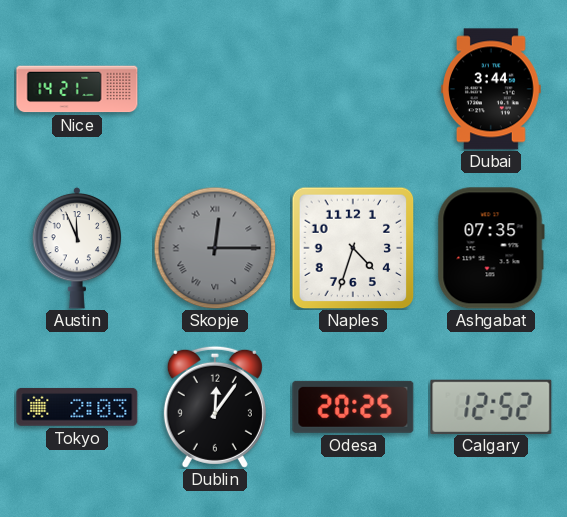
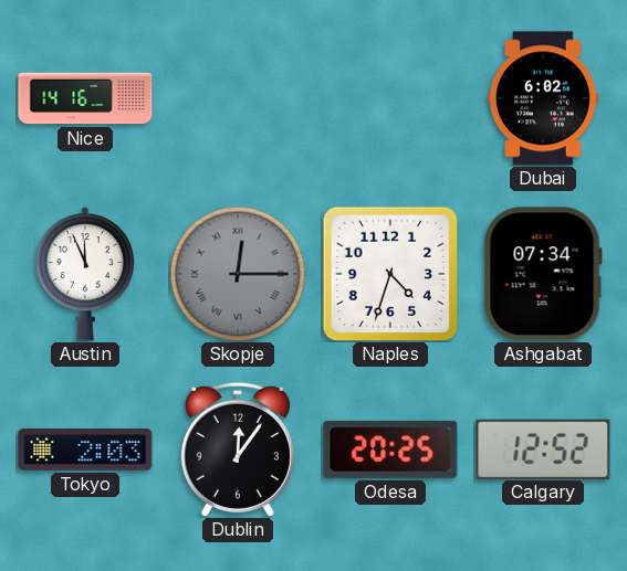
Nice: 14:21 -> 14:16 (85, 98)
Dubai: 3:44 -> 6:02 (543, 98)
Ashgabat: 07:35 -> 07:34 (543, 274)
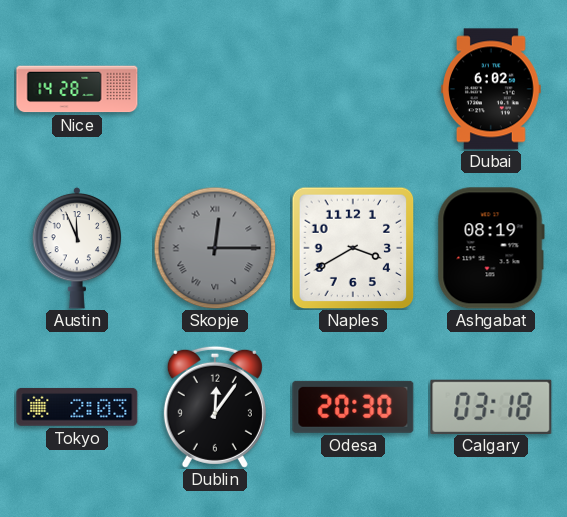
Nice: 14:16 -> 14:28 (77, 89)
Naples: 4:33 -> 3:40 (353, 248)
Ashgabat: 07:34 -> 08:19 (491, 248)
Odesa: 20:25 -> 20:30 (353, 407)
Calgary: 12:52 -> 03:18 (491, 406)
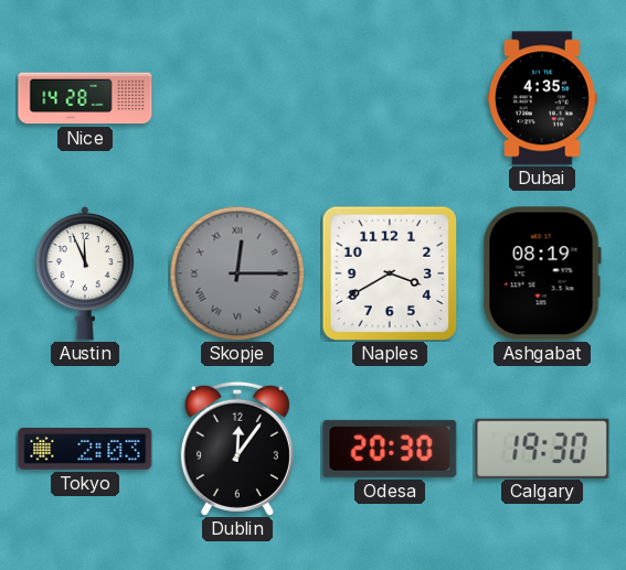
Dubai: 6:02 -> 4:35 (542, 98)
Calgary: 03:18 -> 19:30 (542, 448)
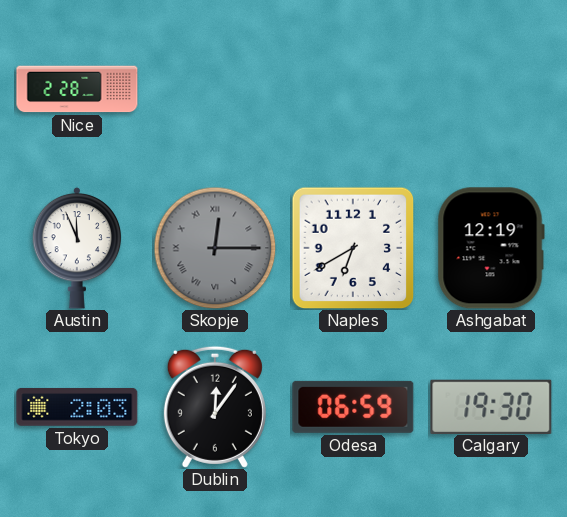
Nice: 14:28 -> 2:28 (77, 89)
Dubai: 4:35 -> none (542, 98)
Naples: 3:40 -> 6:40 (353, 248)
Ashgabat: 08:19 -> 12:19 (491, 248)
Odesa: 20:30 -> 06:59 (353, 407)
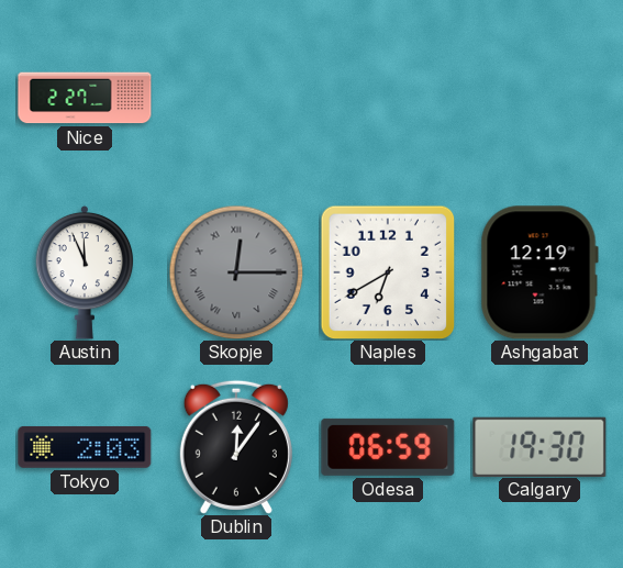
Nice: 2:28 -> 2:27 (85, 98)
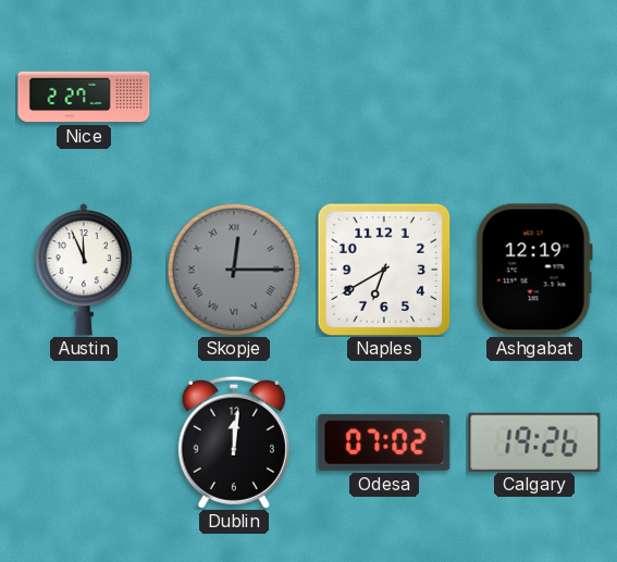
Tokyo: 2:03 -> none (85, 447)
Dublin: 12:06 -> 12:01 (234, 442)
Odesa: 06:59 -> 07:02 (384, 442)
Calgary: 19:30 -> 19:26 (534, 441)
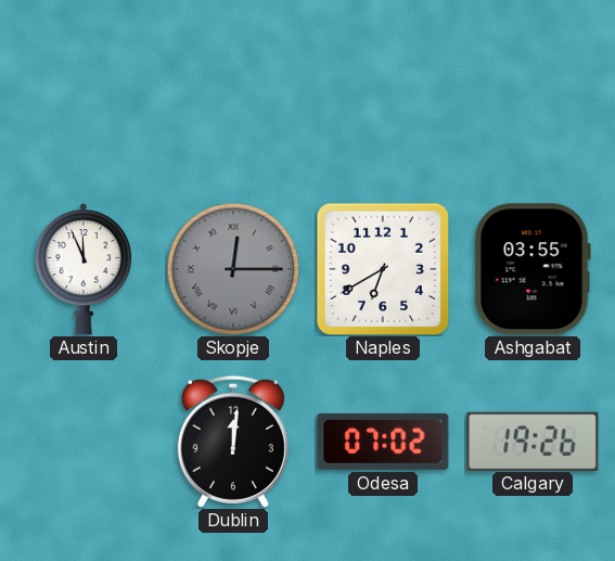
Nice: 2:27 -> none (84, 97)
Ashgabat: 12:19 -> 03:55 (533, 269)
